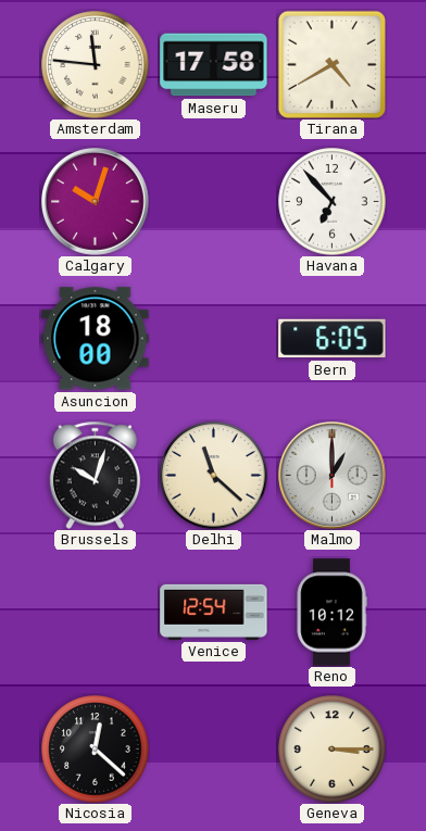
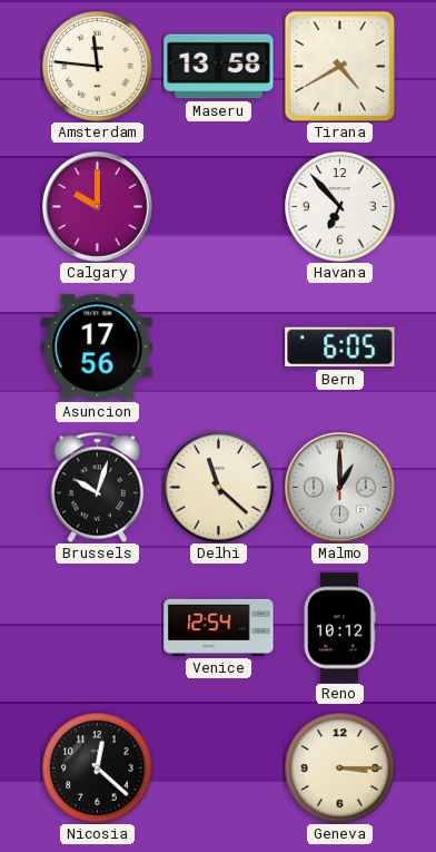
Maseru: 17:58 -> 13:58 (219, 67)
Calgary: 10:03 -> 10:00 (97, 206)
Asuncion: 18:00 -> 17:56 (98, 347)
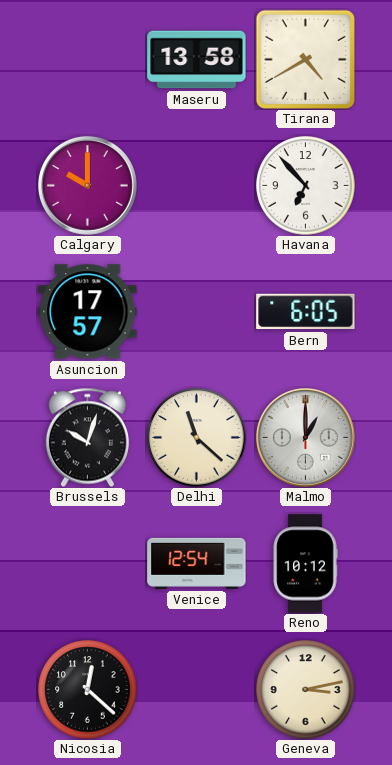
Amsterdam: 11:46 -> none (98, 67)
Asuncion: 17:56 -> 17:57 (88, 312)
Geneva: 3:15 -> 3:13 (306, 690)
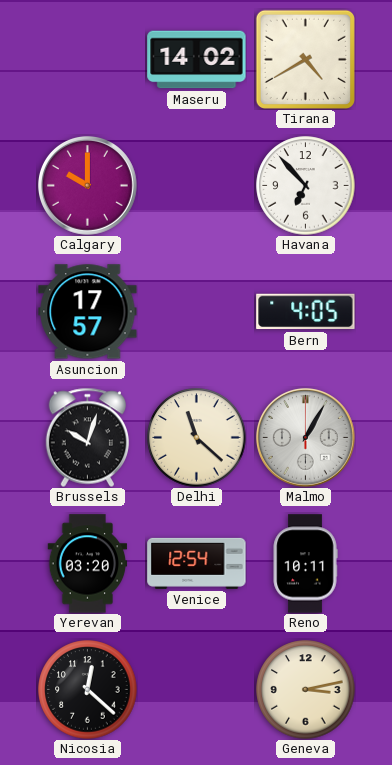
Maseru: 13:58 -> 14:02 (197, 60)
Bern: 6:05 -> 4:05 (306, 312)
Malmo: 1:00 -> 1:05 (305, 437)
Yerevan: none -> 03:20 (88, 564)
Reno: 10:12 -> 10:11 (305, 564)
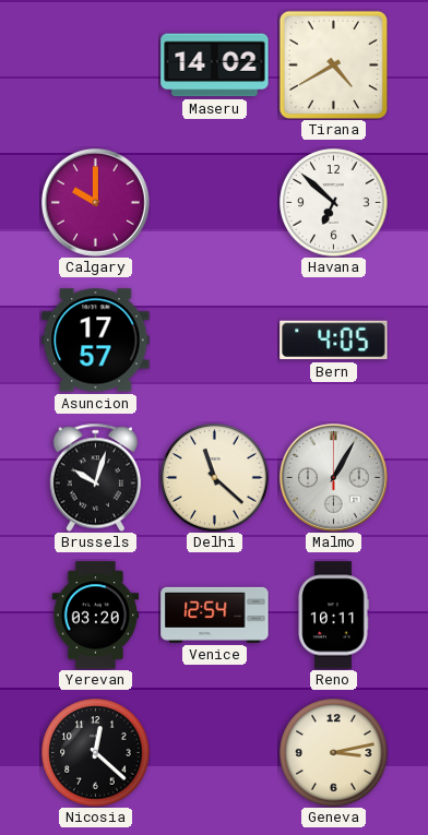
Havana: 6:53 -> 6:52 (334, 203)
